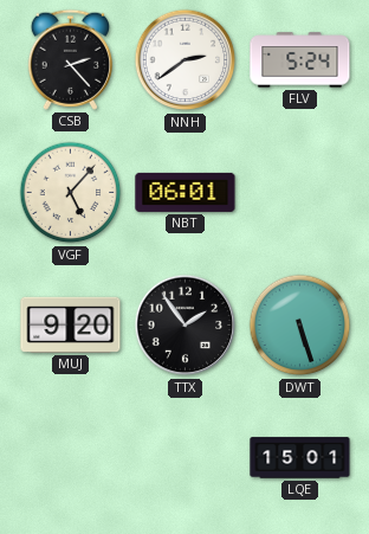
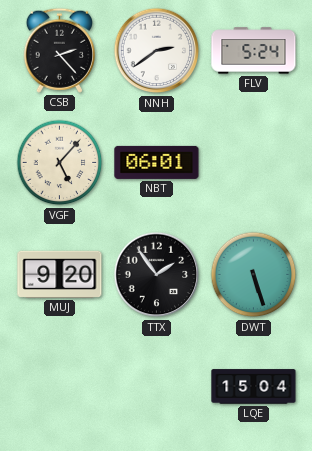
LQE: 15:01 -> 15:04 (254, 387)
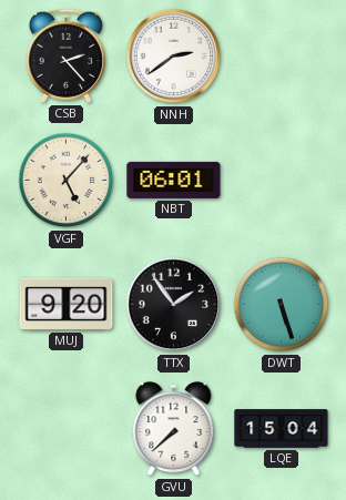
FLV: 5:24 -> none (254, 51)
GVU: none -> 7:38 (174, 429)
